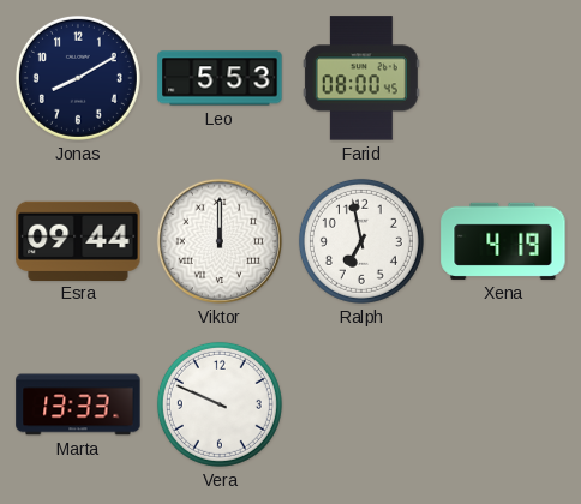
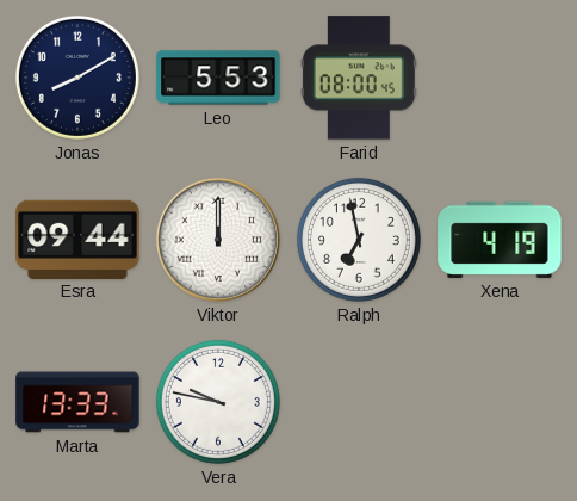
Vera: 9:49 -> 9:47 (218, 402)
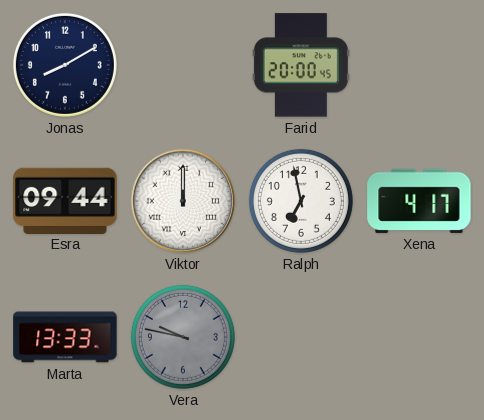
Leo: 5:53 -> none (218, 78)
Farid: 08:00 -> 20:00 (301, 65)
Xena: 4:19 -> 4:17 (419, 201)
Vera dial: white -> grey (183, 337)
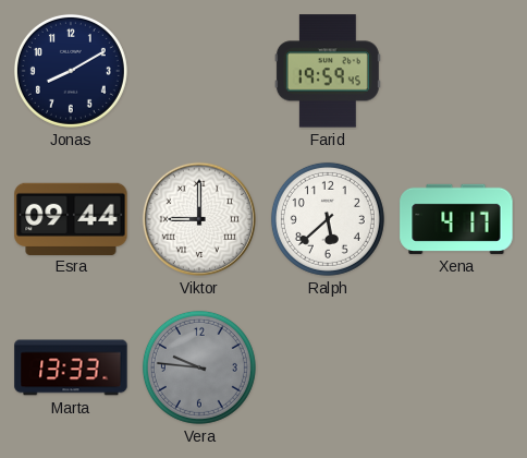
Farid: 20:00 -> 19:59 (328, 71)
Viktor: 12:00 -> 9:00 (199, 219)
Ralph: 6:58 -> 5:38 (328, 219)
Vera: 9:47 -> 9:46 (199, 367)
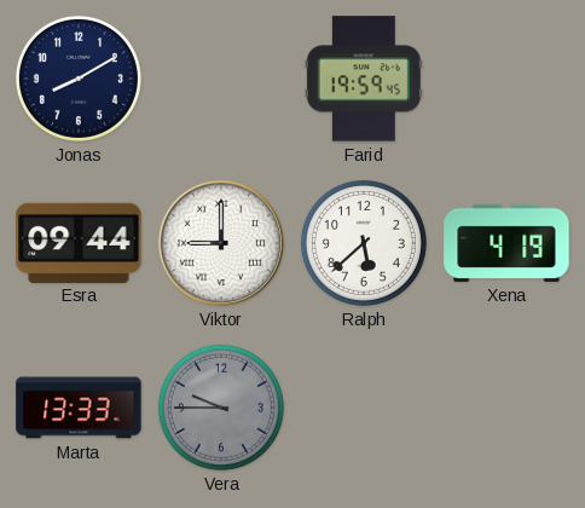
Xena: 4:17 -> 4:19 (506, 243)
Vera: 9:46 -> 9:45 (221, 408)
